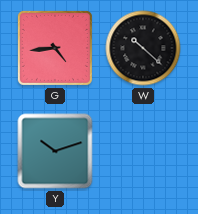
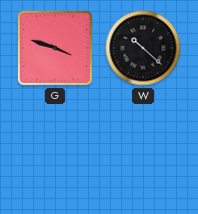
G: 4:44 -> 3:48 (55, 48)
Y: 10:12 -> none (55, 151)
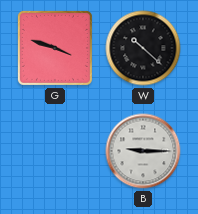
B: none -> 9:15 (143, 151)
